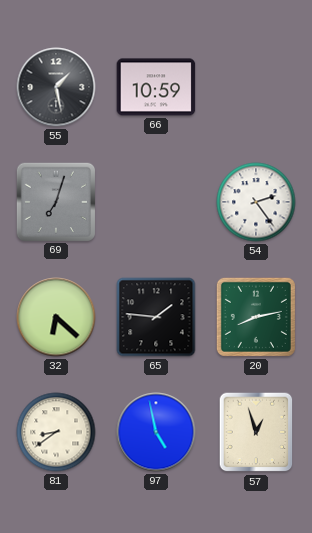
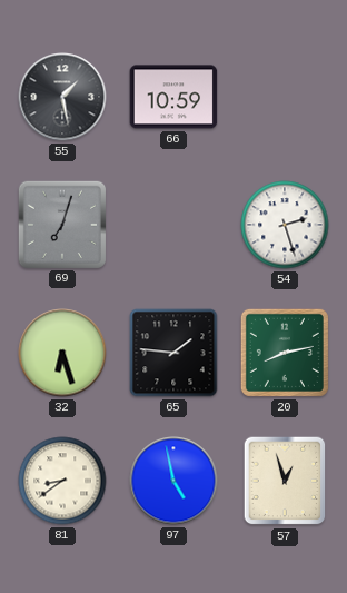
54: 2:24 -> 2:27 (285, 225)
32: 6:22 -> 6:27 (62, 353)
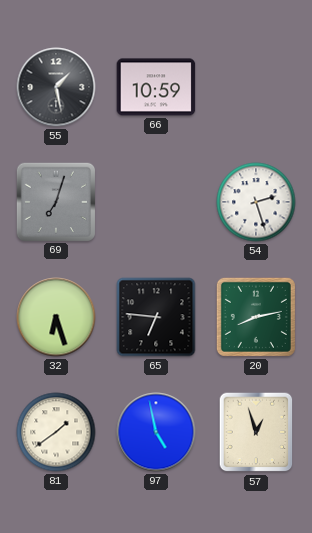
65: 1:46 -> 6:46 (156, 317)
81: 8:39 -> 1:39 (56, 432)
